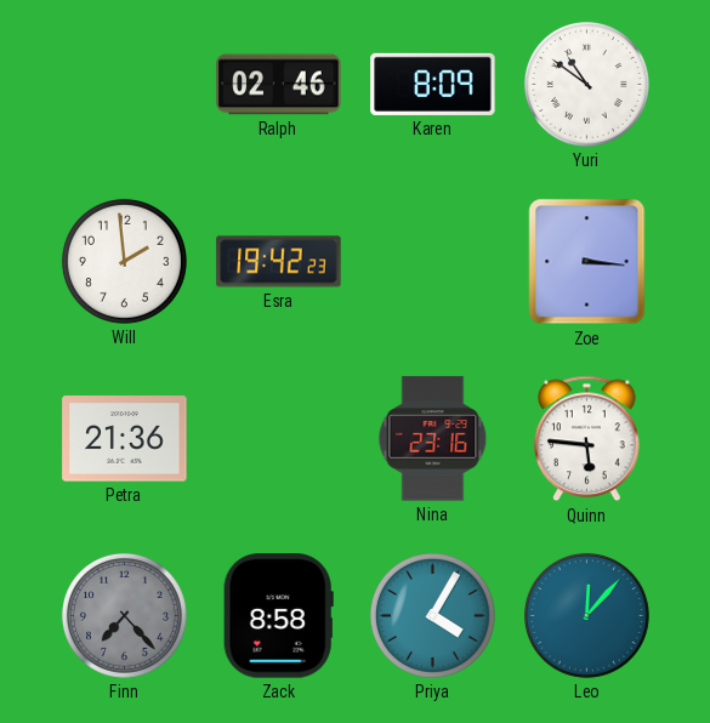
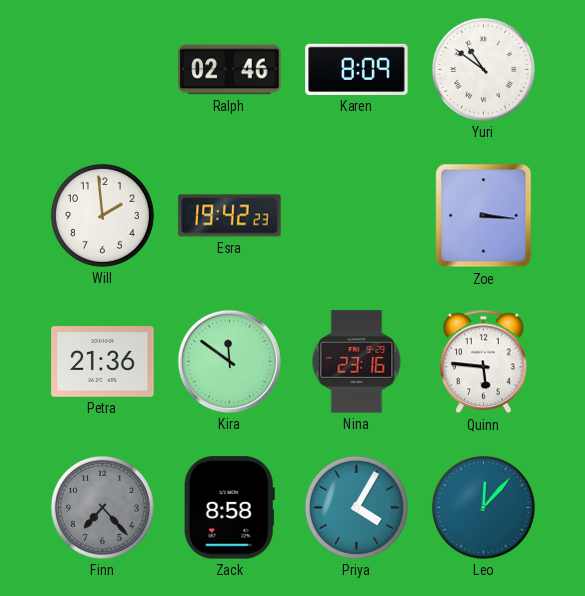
Kira: none -> 11:51 (229, 361)
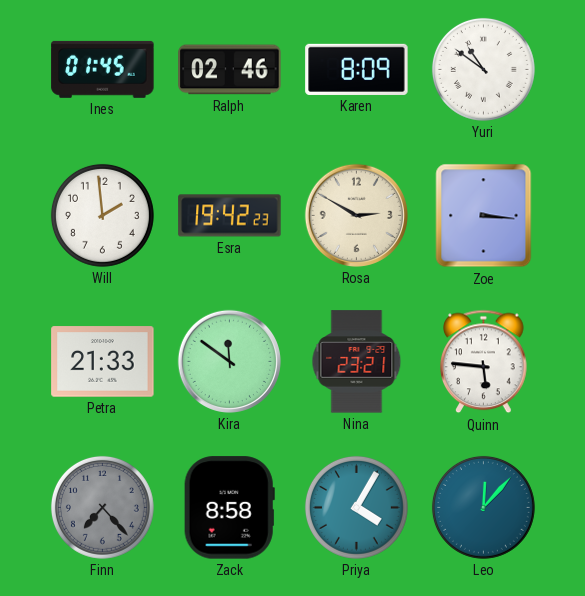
Ines: none -> 01:45 (103, 69)
Rosa: none -> 2:50 (356, 215)
Petra: 21:36 -> 21:33 (103, 362)
Nina: 23:16 -> 23:21 (357, 362)
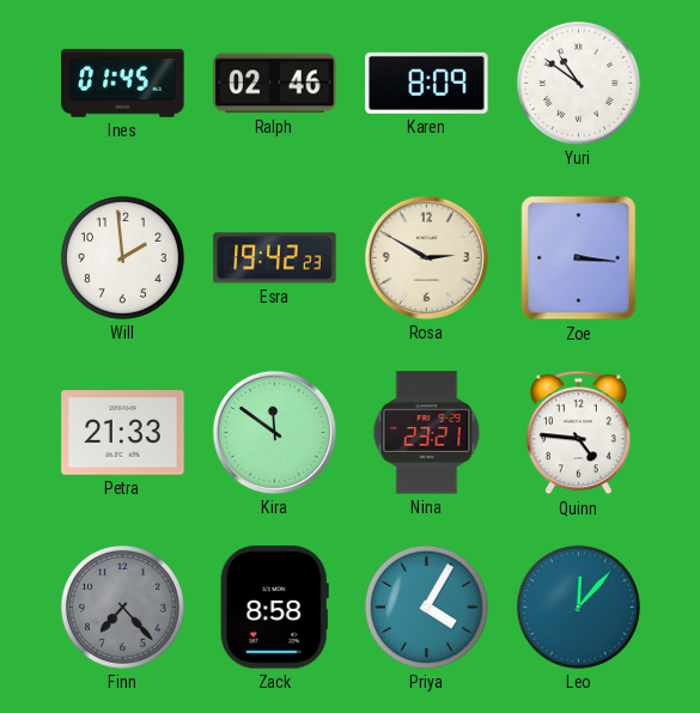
Quinn: 5:46 -> 4:46 (579, 433)
